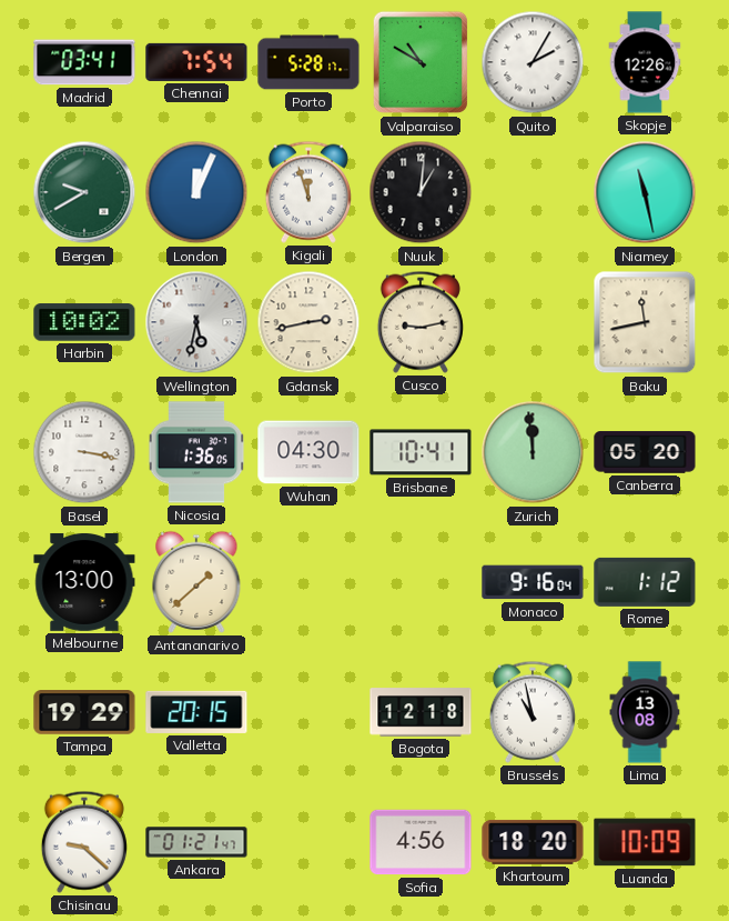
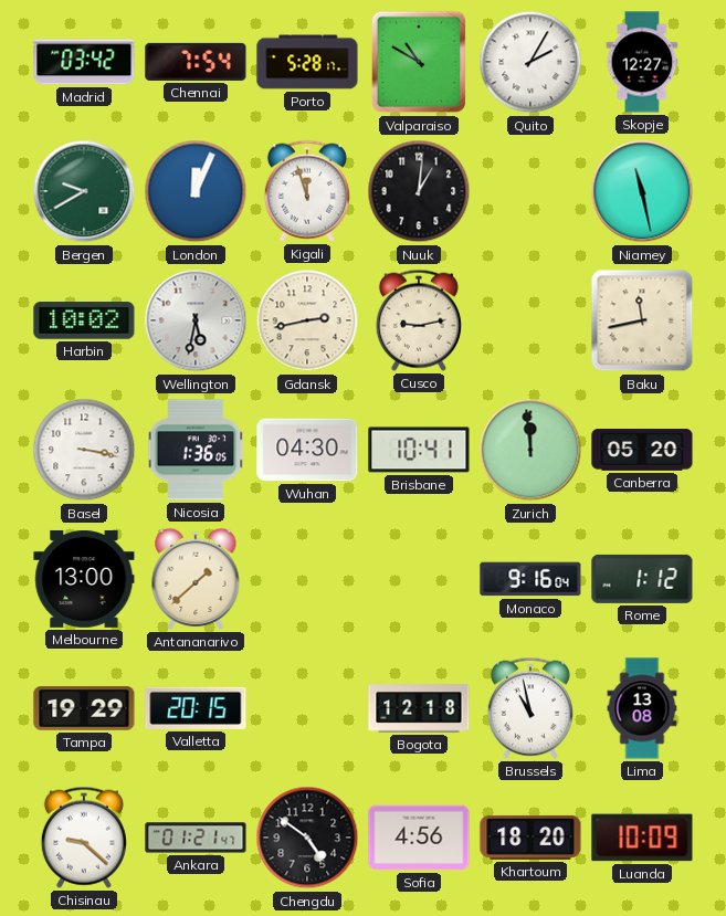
Madrid: 03:41 -> 03:42 (84, 62)
Skopje: 12:26 -> 12:27 (642, 62)
Chengdu: none -> 4:51 (307, 838)
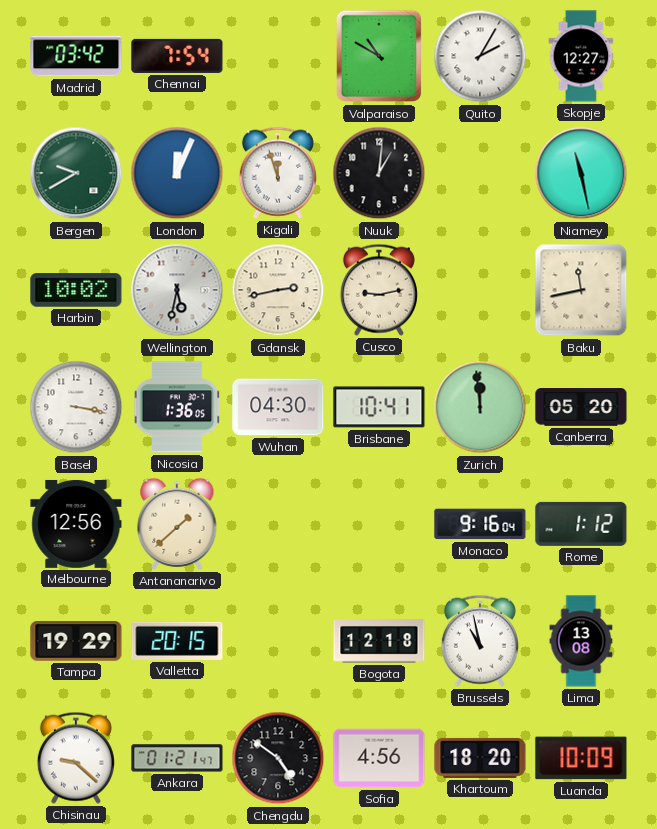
Porto: 5:28 -> none (307, 62)
Melbourne: 13:00 -> 12:56 (76, 524)
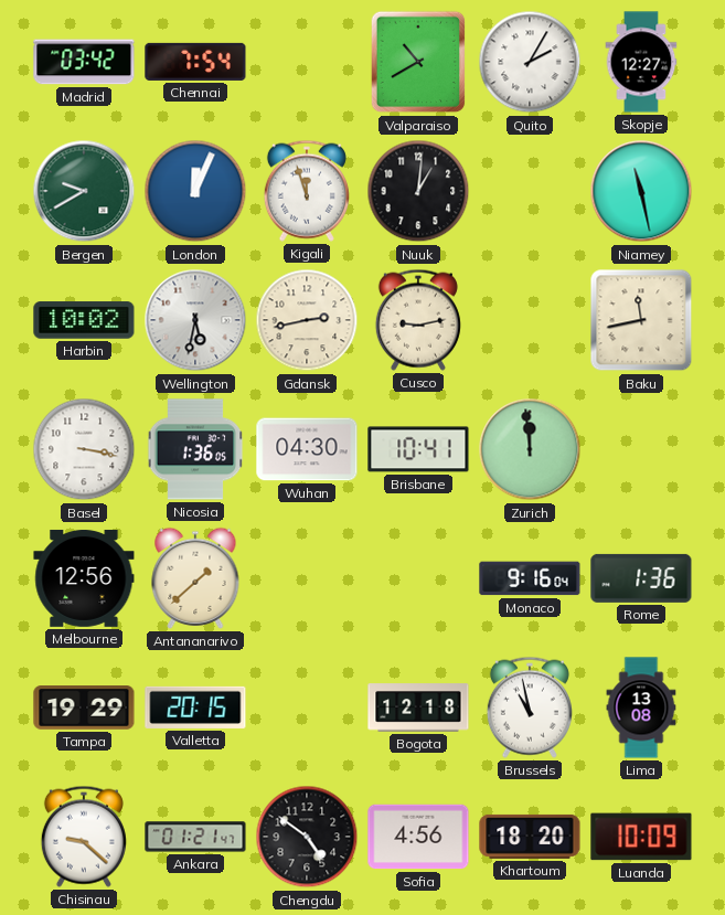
Valparaiso: 10:50 -> 10:40 (418, 62)
Canberra: 05:20 -> none (581, 407)
Rome: 1:12 -> 1:36 (641, 578)
